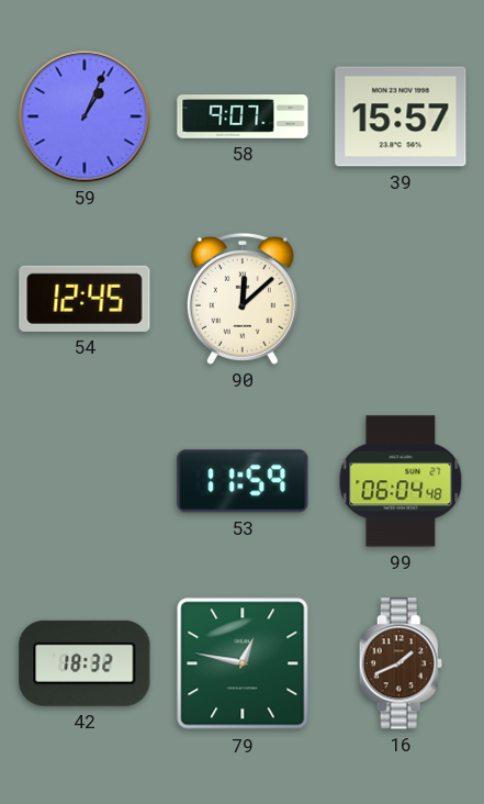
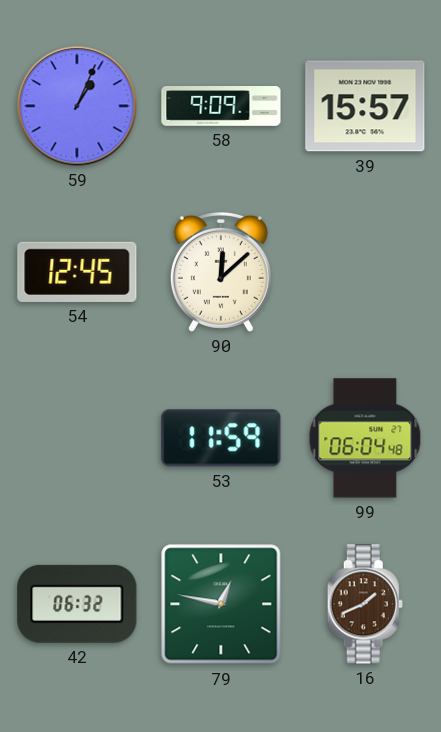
58: 9:07 -> 9:09 (221, 107)
42: 18:32 -> 06:32 (77, 604)
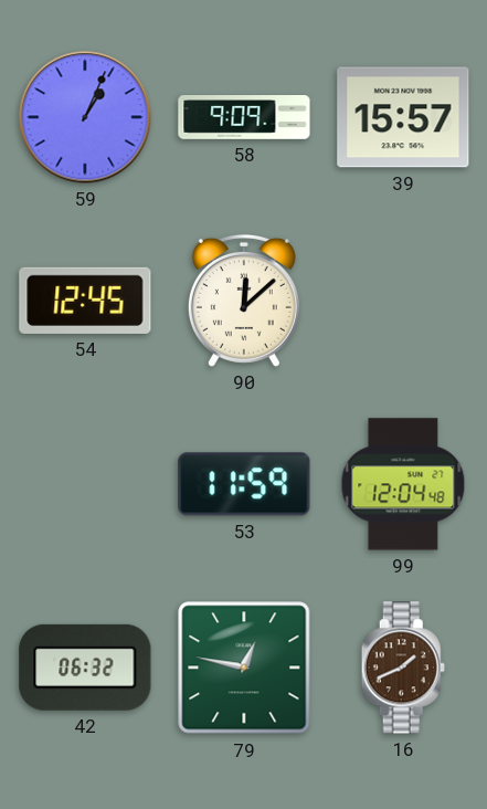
99: 06:04 -> 12:04 (403, 484)
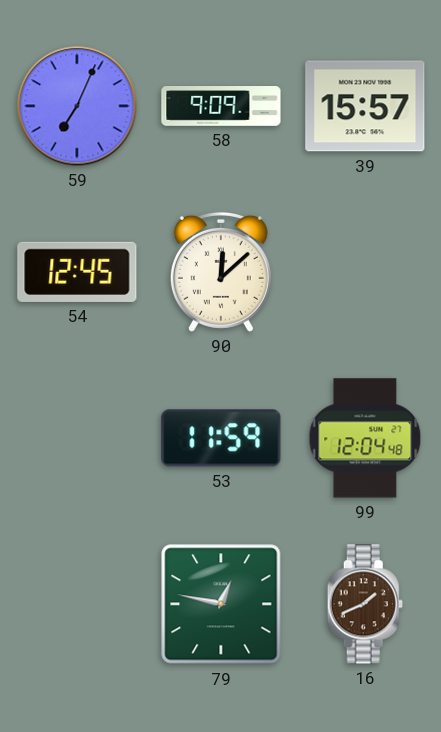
59: 1:04 -> 7:04 (77, 106)
42: 06:32 -> none (85, 668)
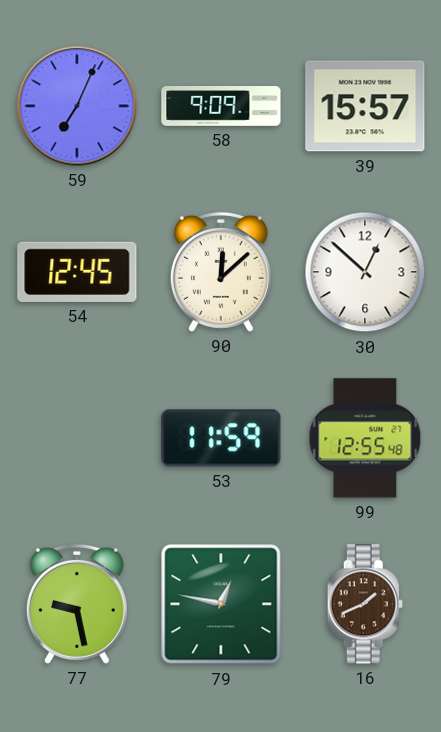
30: none -> 12:52 (365, 272)
99: 12:04 -> 12:55 (365, 438)
77: none -> 9:28 (77, 604)
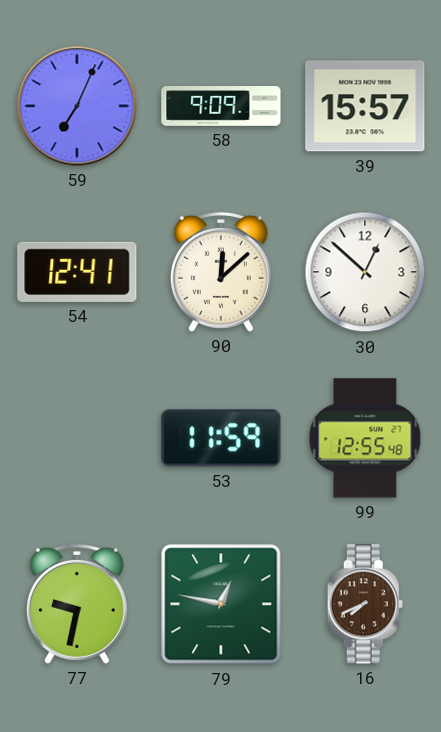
54: 12:45 -> 12:41 (77, 272)
77: 9:28 -> 9:32 (77, 604)
16: 1:41 -> 7:41 (365, 604)
